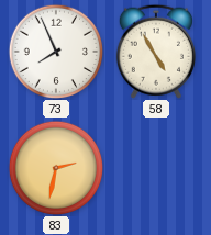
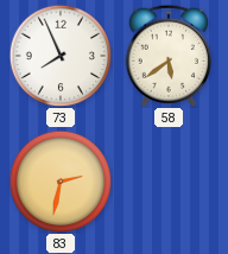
58: 4:55 -> 5:39 (169, 56)
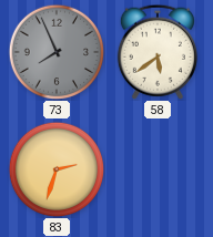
73 dial: white -> grey (57, 52)
83: 2:32 -> 2:33 (57, 169)
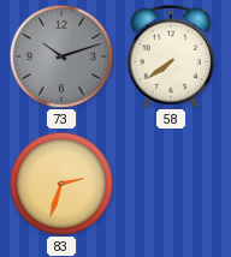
73: 7:56 -> 10:12 (61, 56)
58: 5:39 -> 7:39 (171, 56)
